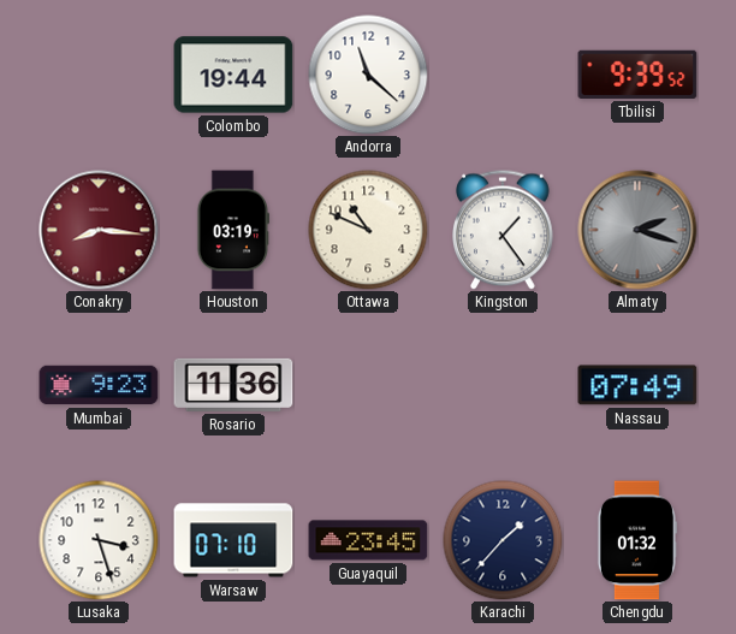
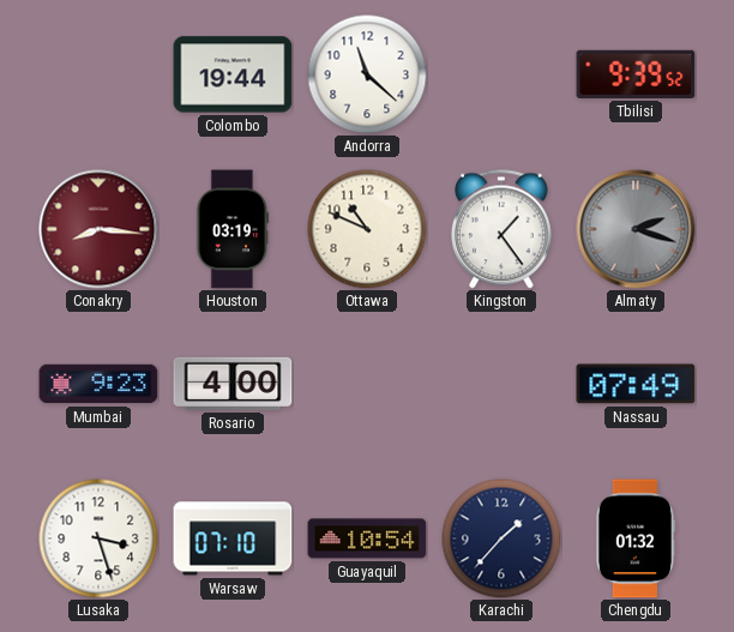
Rosario: 11:36 -> 4:00 (233, 384)
Guayaquil: 23:45 -> 10:54 (367, 538)
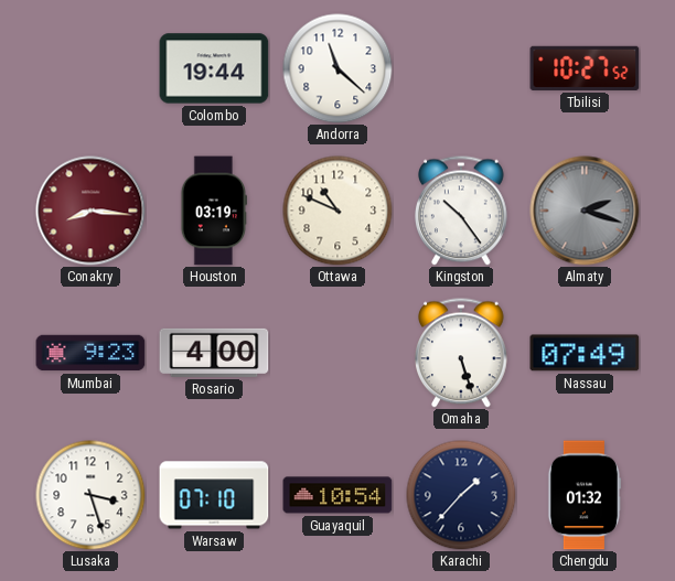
Tbilisi: 9:39 -> 10:27 (585, 68)
Kingston: 1:24 -> 10:24 (462, 211)
Omaha: none -> 5:27 (462, 353)
